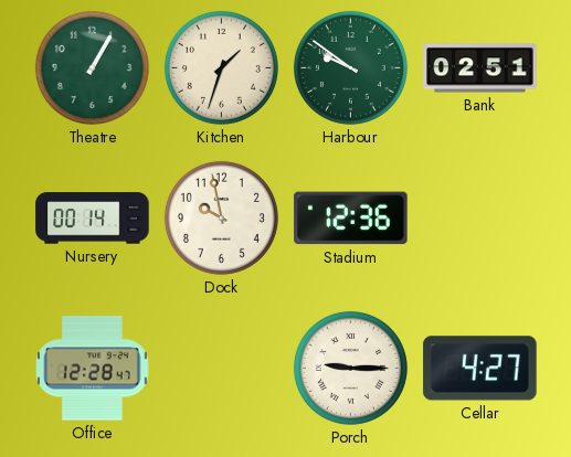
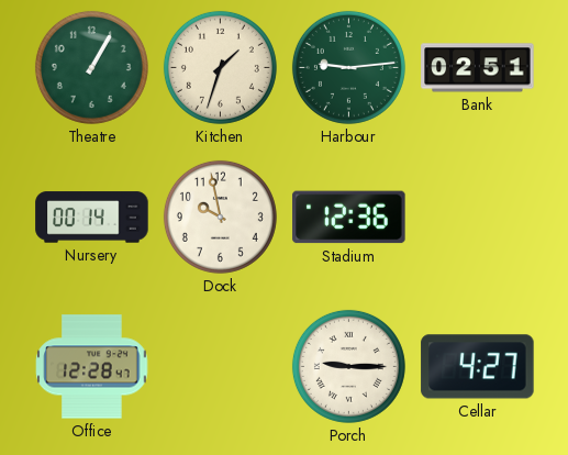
Harbour: 9:51 -> 9:14 (348, 67)
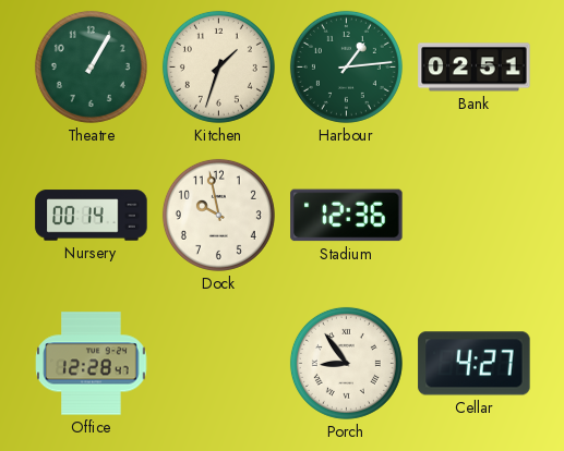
Harbour: 9:14 -> 1:14 (346, 66)
Porch: 9:15 -> 8:54 (346, 363)
